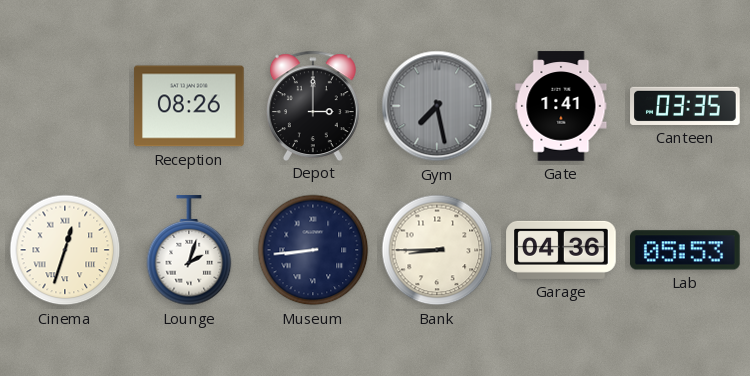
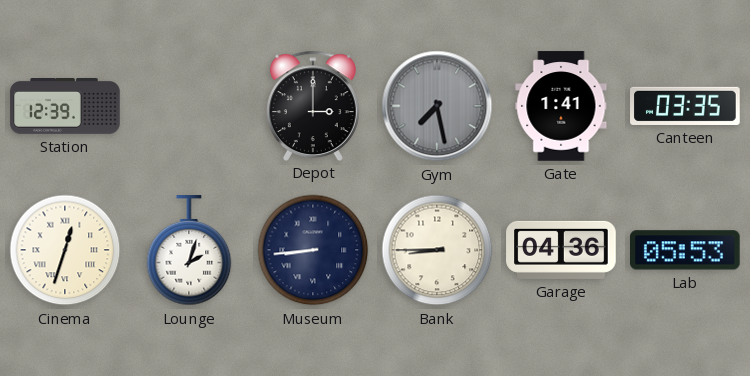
Station: none -> 12:39 (65, 107)
Reception: 08:26 -> none (189, 106)
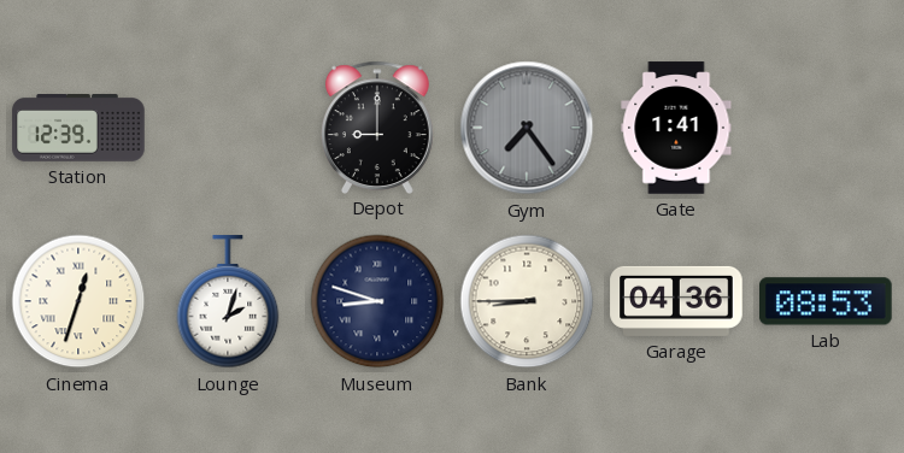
Depot: 3:00 -> 9:00 (377, 127)
Gym: 7:28 -> 7:24 (527, 128)
Canteen: 03:35 -> none (685, 106)
Museum: 8:44 -> 8:48 (377, 301)
Lab: 05:53 -> 08:53 (827, 301)
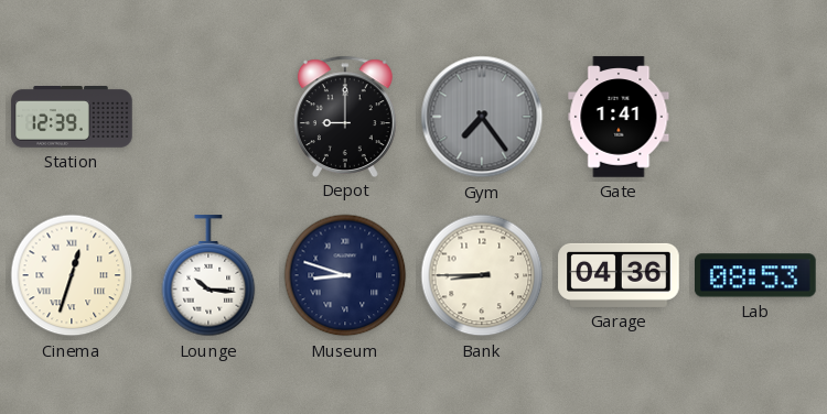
Lounge: 2:03 -> 10:16 (208, 276)
